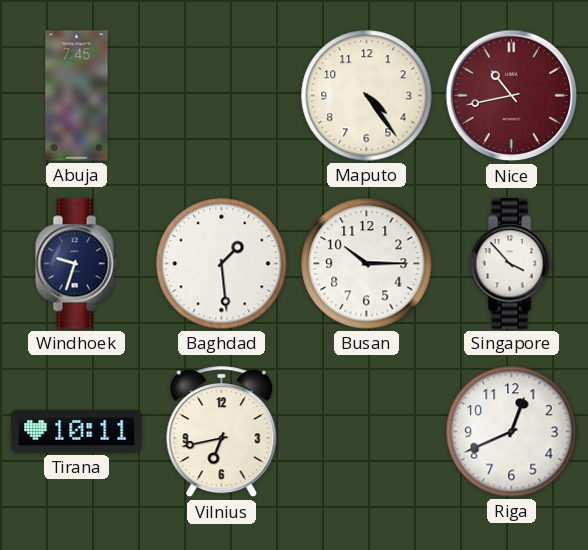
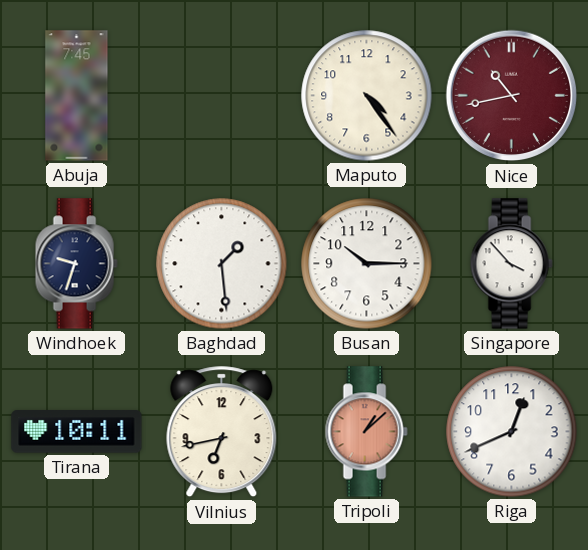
Tripoli: none -> 1:08 (366, 432)
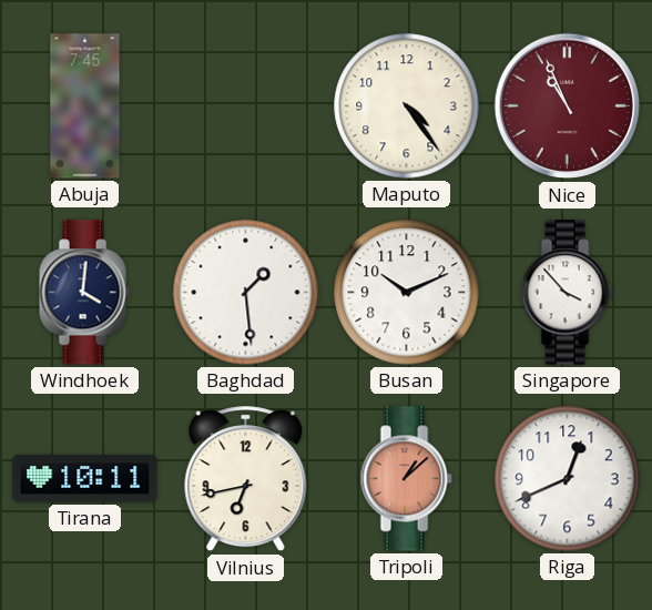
Nice: 10:43 -> 10:56 (568, 106)
Windhoek: 9:33 -> 4:01 (84, 293)
Busan: 10:15 -> 10:11 (407, 293)
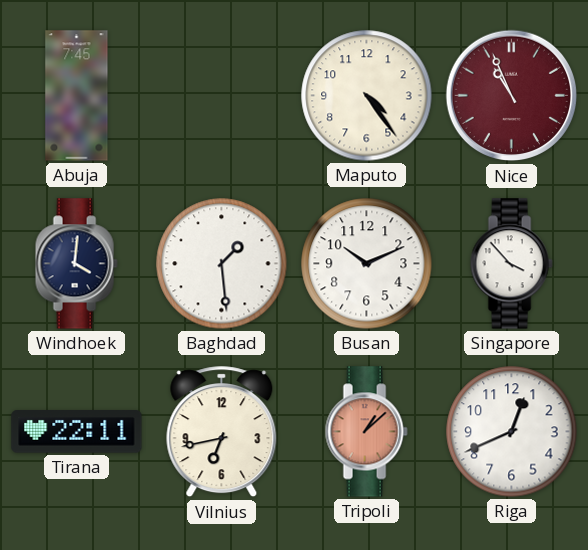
Tirana: 10:11 -> 22:11 (77, 432)
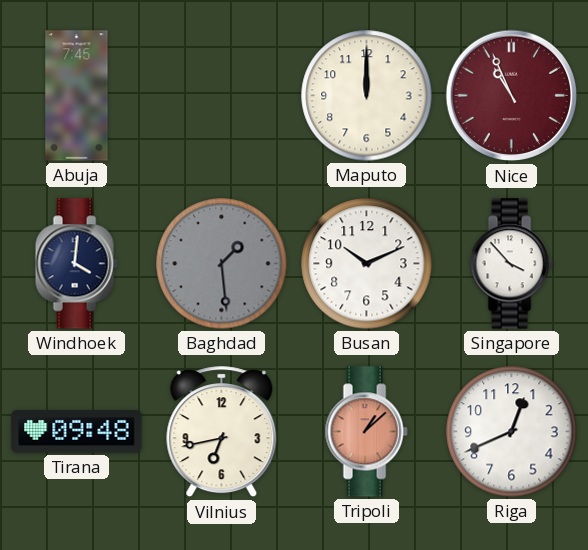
Maputo: 4:24 -> 12:00 (367, 96)
Baghdad dial: white -> grey (222, 264)
Tirana: 22:11 -> 09:48 (77, 432)
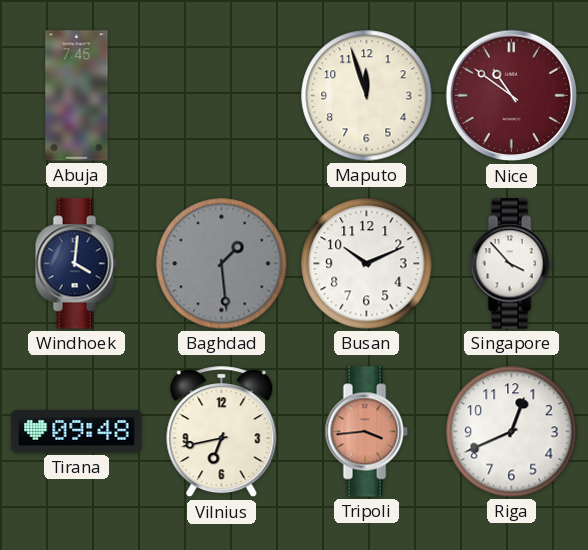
Maputo: 12:00 -> 11:57 (367, 96)
Nice: 10:56 -> 10:51 (512, 96)
Tripoli: 1:08 -> 3:44 (366, 432)
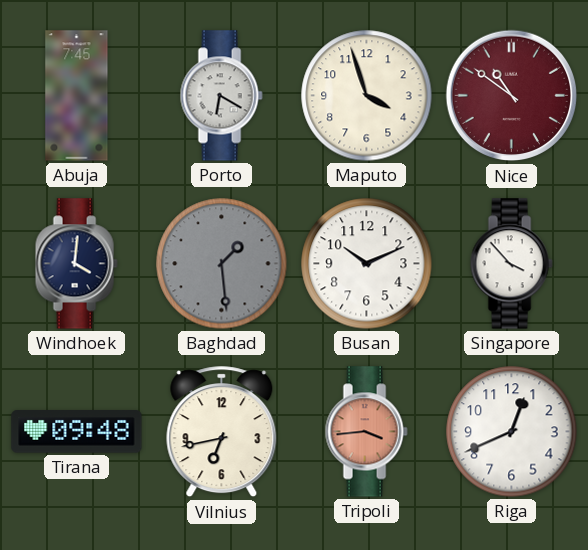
Porto: none -> 6:20 (221, 96)
Maputo: 11:57 -> 3:57 (367, 96)
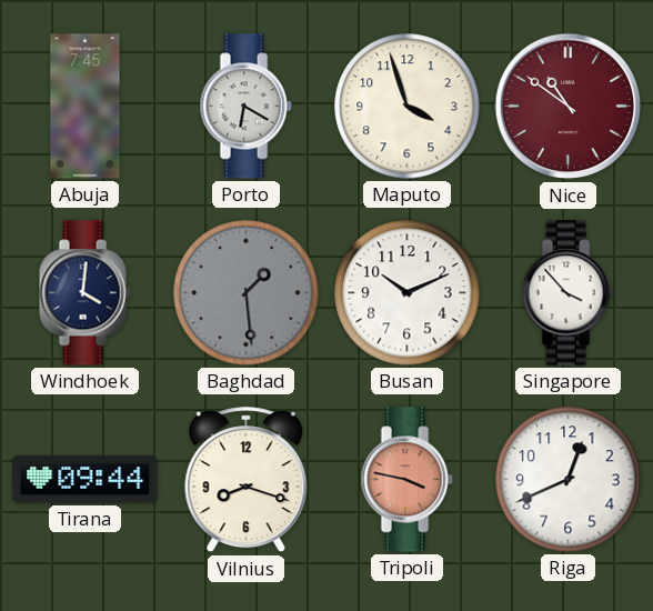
Tirana: 09:48 -> 09:44 (86, 480)
Vilnius: 6:43 -> 8:18 (247, 480)
Tripoli: 3:44 -> 3:47 (406, 480)
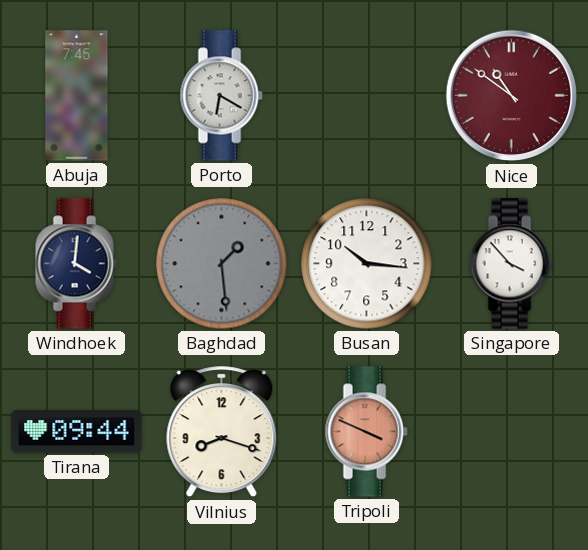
Maputo: 3:57 -> none (408, 107)
Busan: 10:11 -> 10:16 (367, 264)
Tripoli: 3:47 -> 3:49 (366, 432)
Riga: 12:41 -> none (569, 480)
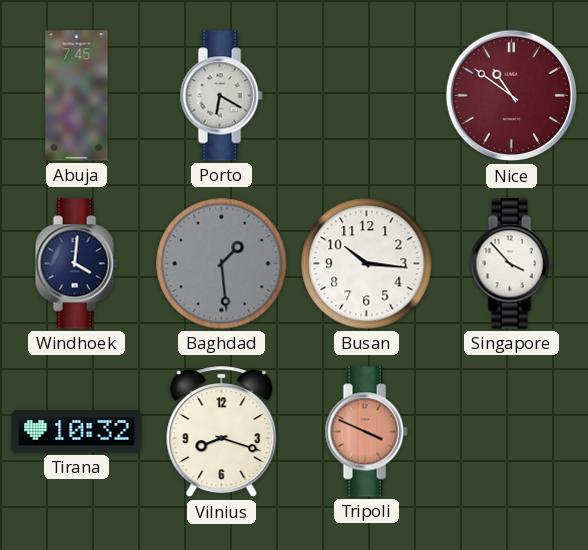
Tirana: 09:44 -> 10:32 (77, 432)
